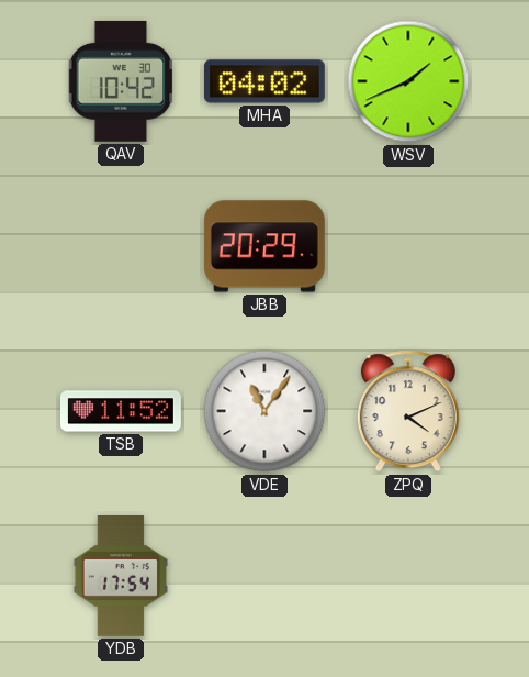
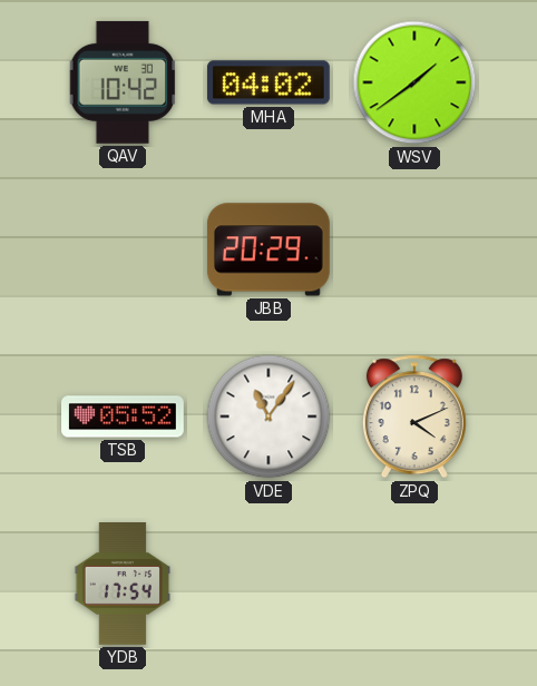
WSV: 1:41 -> 1:39 (414, 82)
TSB: 11:52 -> 05:52 (124, 416)
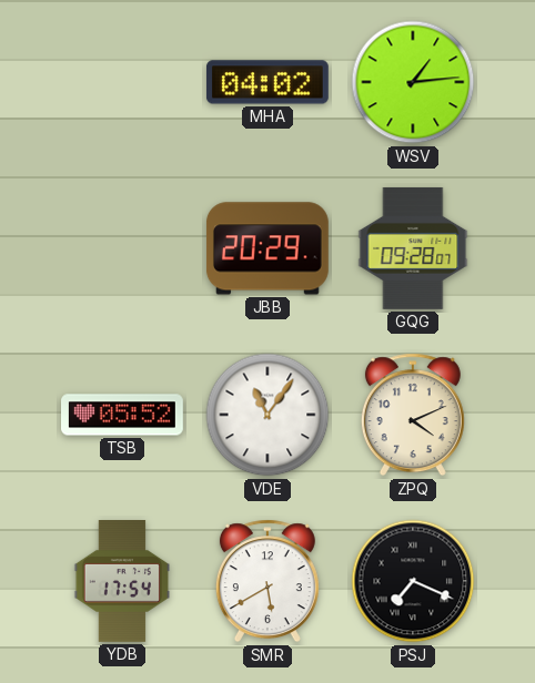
QAV: 10:42 -> none (123, 82)
WSV: 1:39 -> 1:14 (413, 82)
GQG: none -> 09:28 (413, 248)
SMR: none -> 5:40 (267, 581)
PSJ: none -> 7:19 (413, 581)
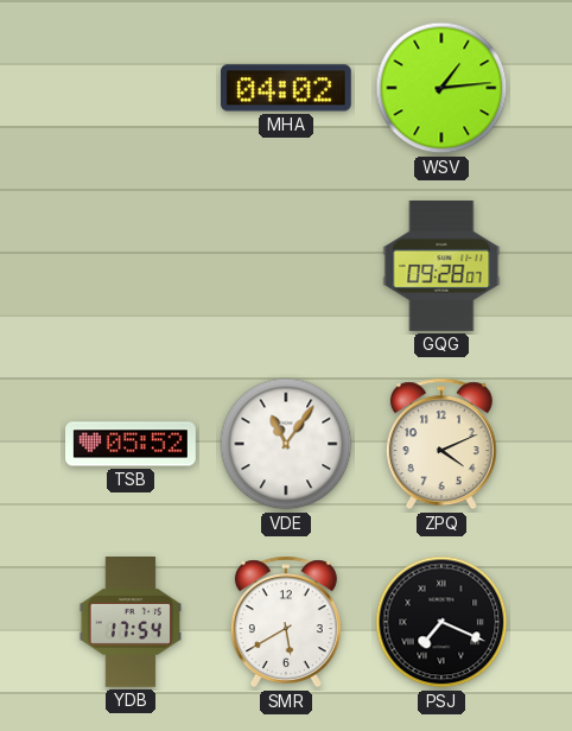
JBB: 20:29 -> none (267, 248)
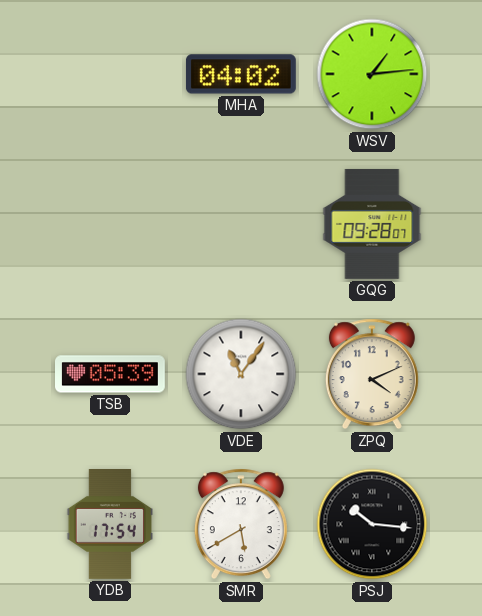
TSB: 05:52 -> 05:39 (111, 374)
PSJ: 7:19 -> 10:16 (372, 524)
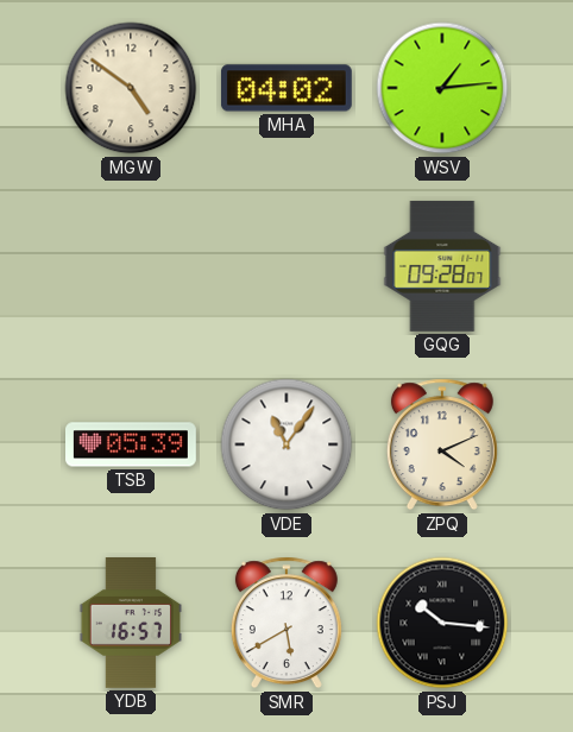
MGW: none -> 4:51 (131, 88)
YDB: 17:54 -> 16:57 (130, 624)
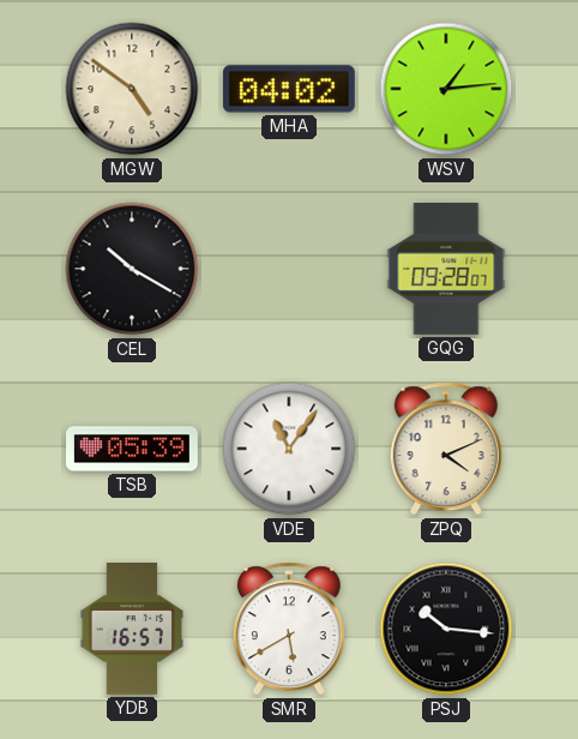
CEL: none -> 10:20 (132, 269)
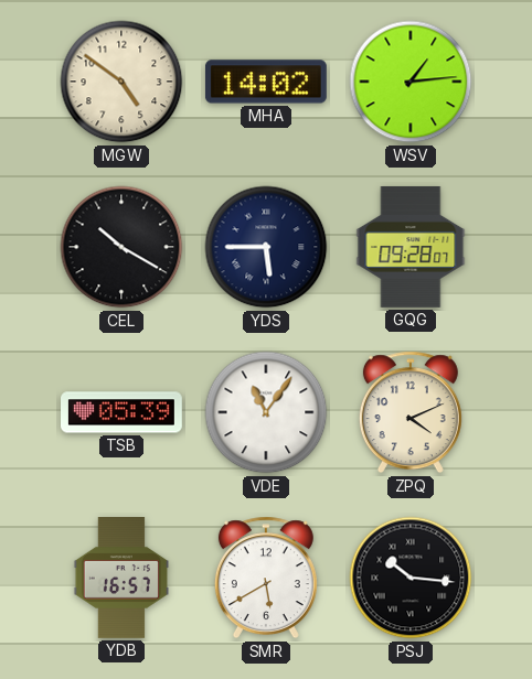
MHA: 04:02 -> 14:02 (266, 82)
YDS: none -> 5:45 (266, 247)
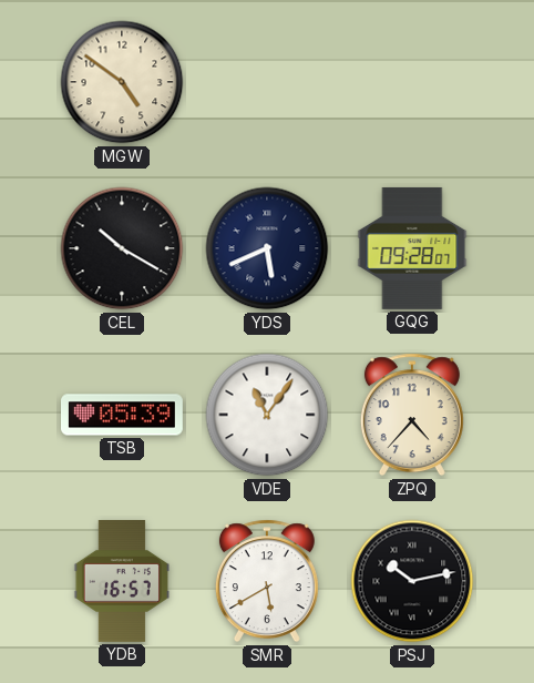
MHA: 14:02 -> none (266, 82)
WSV: 1:14 -> none (411, 82)
YDS: 5:45 -> 5:41 (267, 248)
ZPQ: 4:11 -> 4:37 (412, 415)
PSJ: 10:16 -> 10:13 (412, 581)
